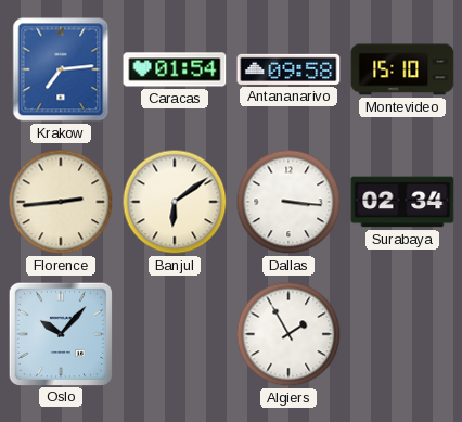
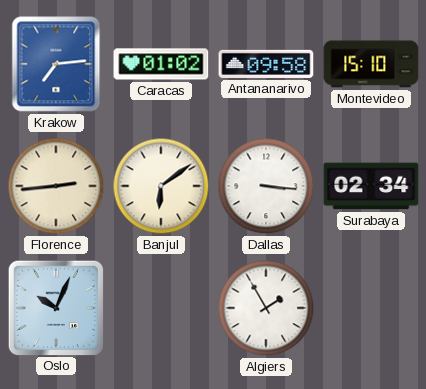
Caracas: 01:54 -> 01:02 (161, 64)
Oslo: 10:07 -> 10:04 (55, 307)
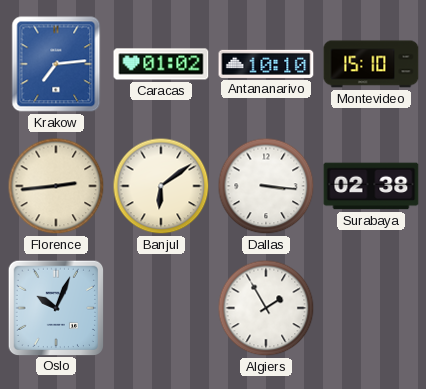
Antananarivo: 09:58 -> 10:10 (266, 64)
Surabaya: 02:34 -> 02:38 (371, 186)
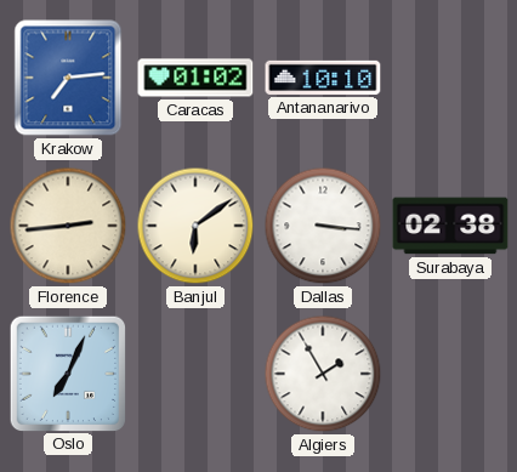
Montevideo: 15:10 -> none (371, 64)
Oslo: 10:04 -> 7:04 (67, 373)
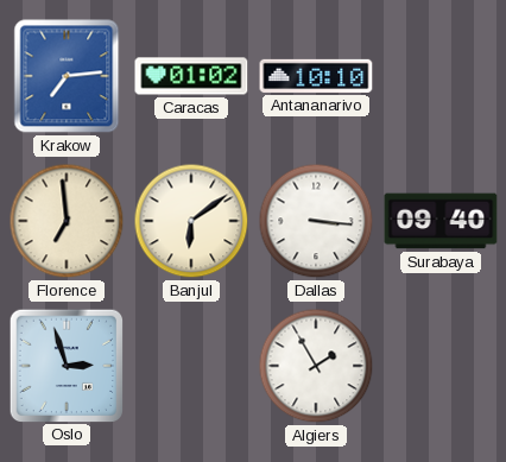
Florence: 2:44 -> 6:59 (67, 221)
Surabaya: 02:38 -> 09:40 (441, 221)
Oslo: 7:04 -> 2:57 (65, 365)
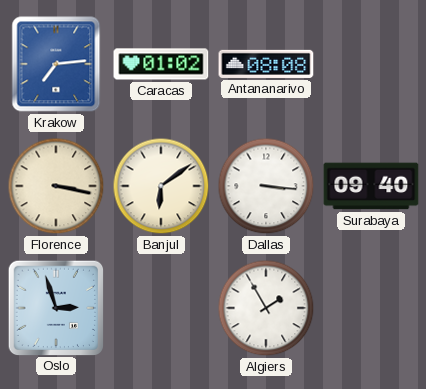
Antananarivo: 10:10 -> 08:08 (266, 64)
Florence: 6:59 -> 3:17 (56, 186)
